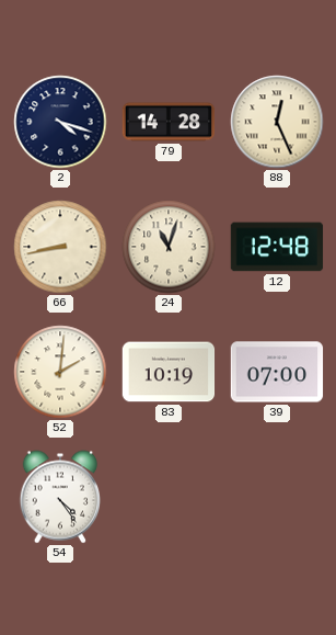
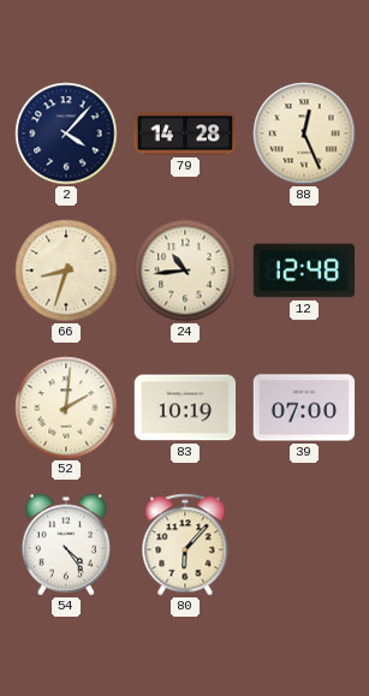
2: 4:18 -> 4:07 (66, 133)
66: 8:43 -> 8:33 (66, 270)
24: 11:03 -> 10:44 (185, 270)
80: none -> 6:07 (185, 545)
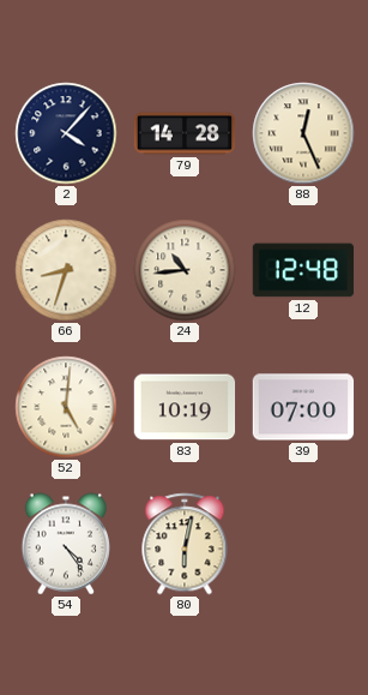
52: 2:01 -> 5:01 (66, 407)
80: 6:07 -> 6:02 (185, 544)
